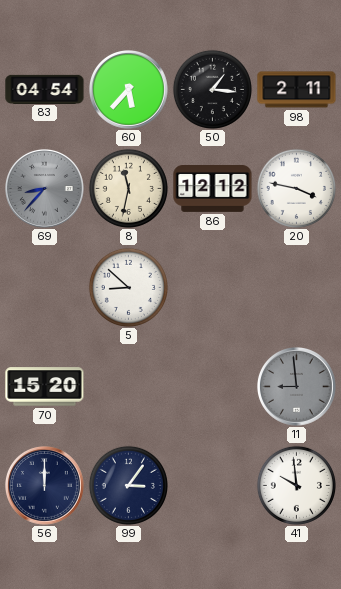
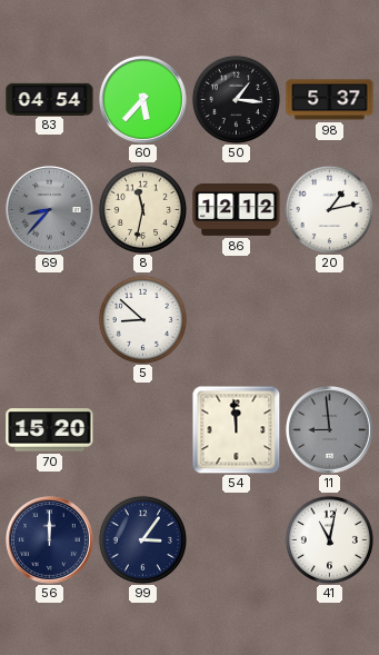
98: 2:11 -> 5:37 (330, 100)
20: 3:47 -> 1:13 (329, 209)
54: none -> 11:59 (236, 429)
41: 9:59 -> 11:02 (329, 539)
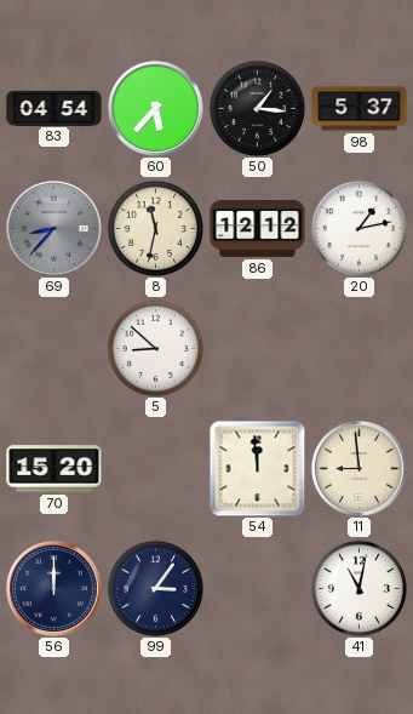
11 dial: grey -> cream (360, 469)
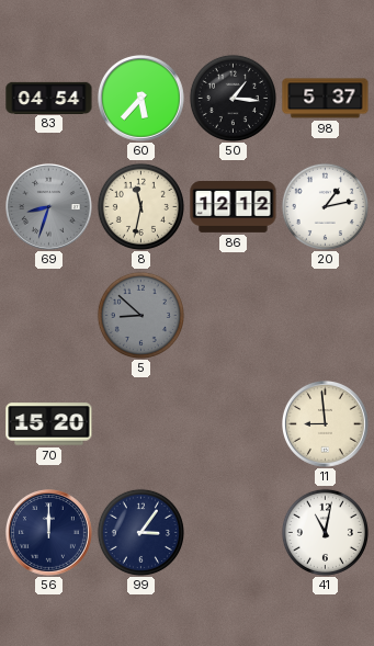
69: 8:37 -> 8:33 (49, 207)
5 dial: white -> grey (140, 315)
54: 11:59 -> none (257, 468)
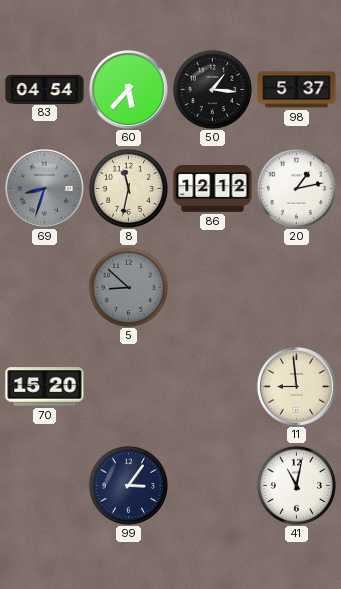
56: 12:00 -> none (49, 533)
